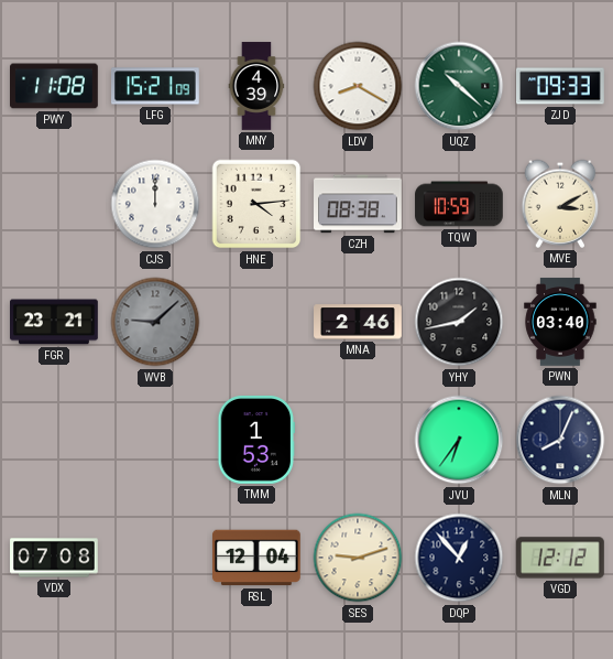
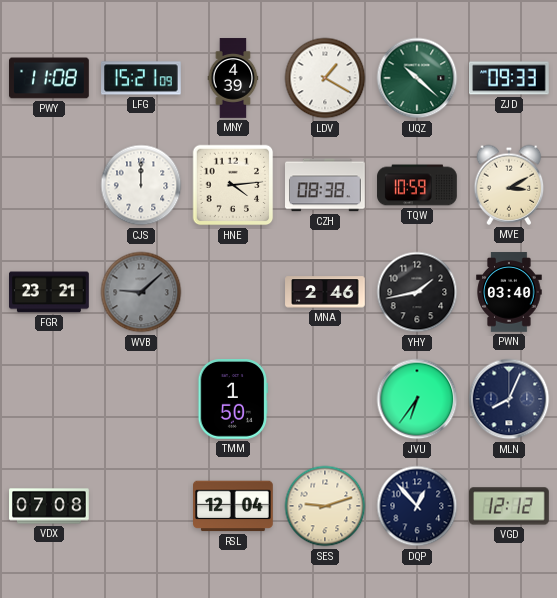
LDV: 8:20 -> 1:20 (325, 78)
TMM: 1:53 -> 1:50 (233, 400)
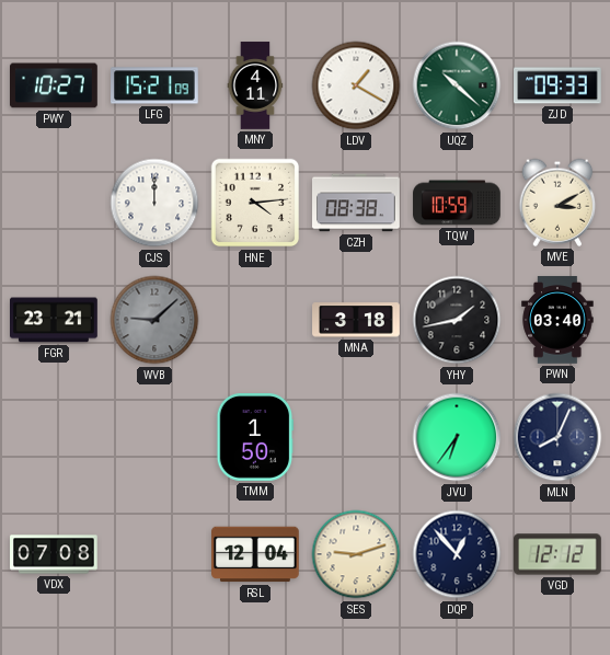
PWY: 11:08 -> 10:27 (55, 85)
MNY: 4:39 -> 4:11 (255, 85)
MNA: 2:46 -> 3:18 (356, 320)
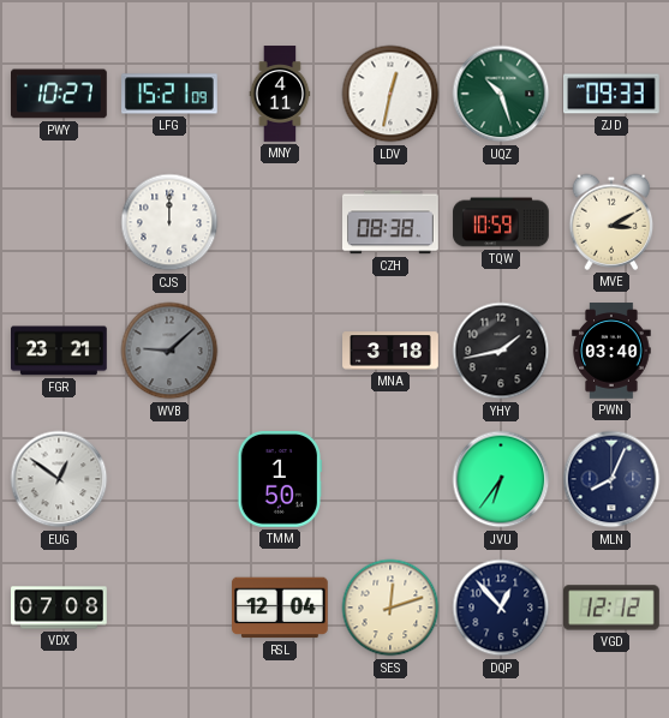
LDV: 1:20 -> 12:32 (390, 94)
UQZ: 10:22 -> 10:27 (501, 94)
HNE: 4:14 -> none (255, 203)
EUG: none -> 12:51 (59, 479)
SES: 9:12 -> 12:12 (390, 608)
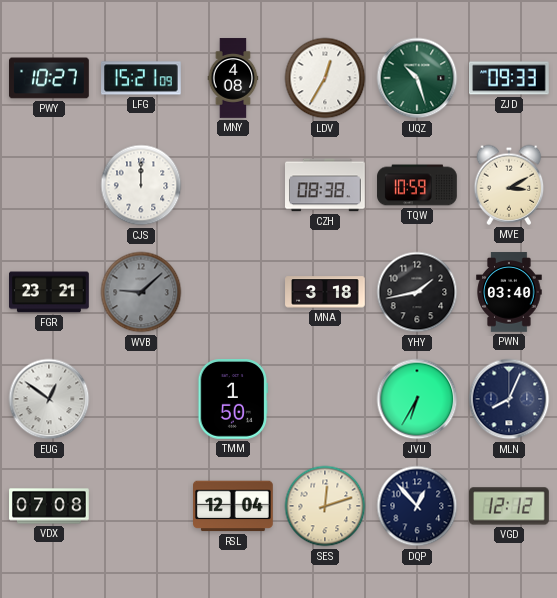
MNY: 4:11 -> 4:08 (233, 78)
LDV: 12:32 -> 12:35 (325, 78)
JVU: 6:36 -> 6:35 (417, 399)
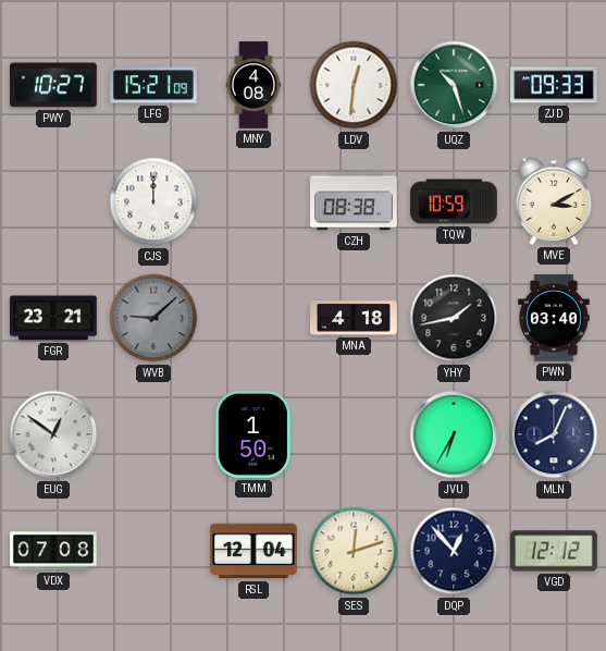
LDV: 12:35 -> 12:31 (354, 85)
MNA: 3:18 -> 4:18 (354, 318)
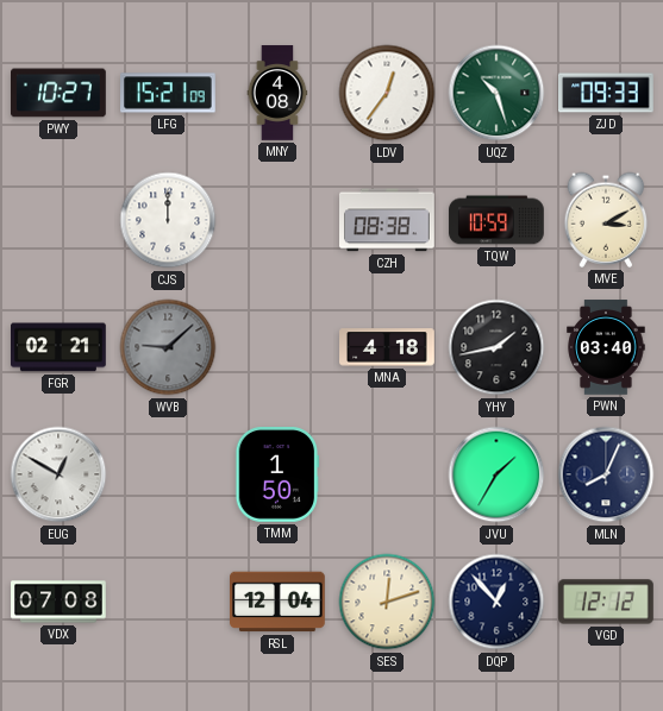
LDV: 12:31 -> 12:36 (387, 93)
FGR: 23:21 -> 02:21 (60, 347)
EUG: 12:51 -> 12:50 (58, 474)
JVU: 6:35 -> 1:35 (496, 474)
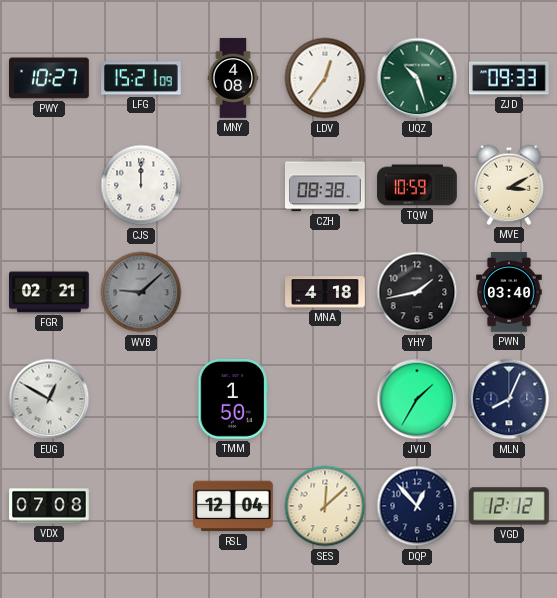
SES: 12:12 -> 12:08 (325, 506)
